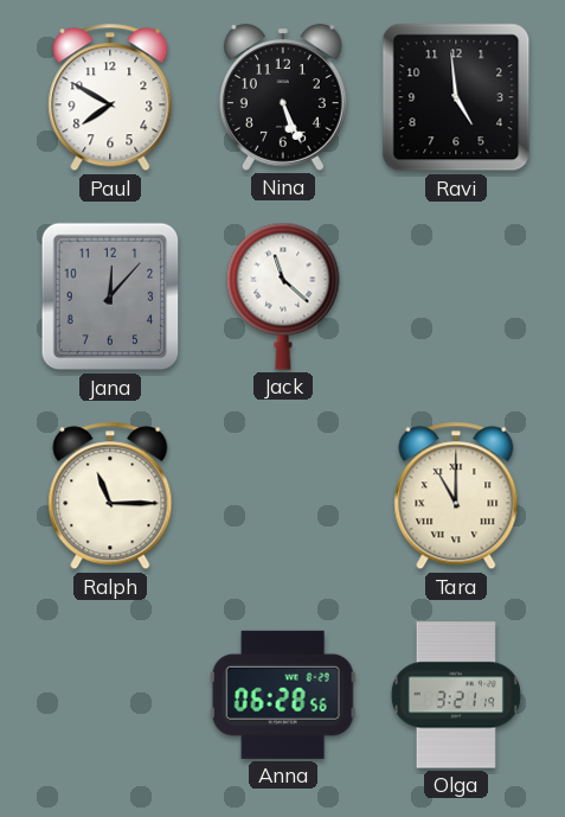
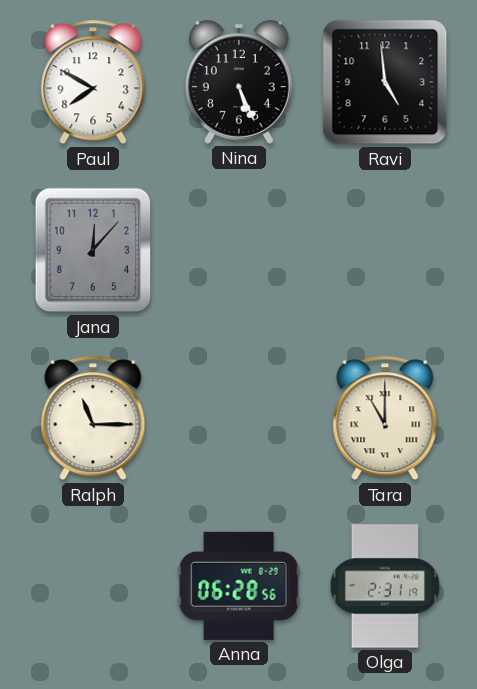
Jack: 11:22 -> none (283, 296)
Olga: 3:21 -> 2:31 (385, 586)
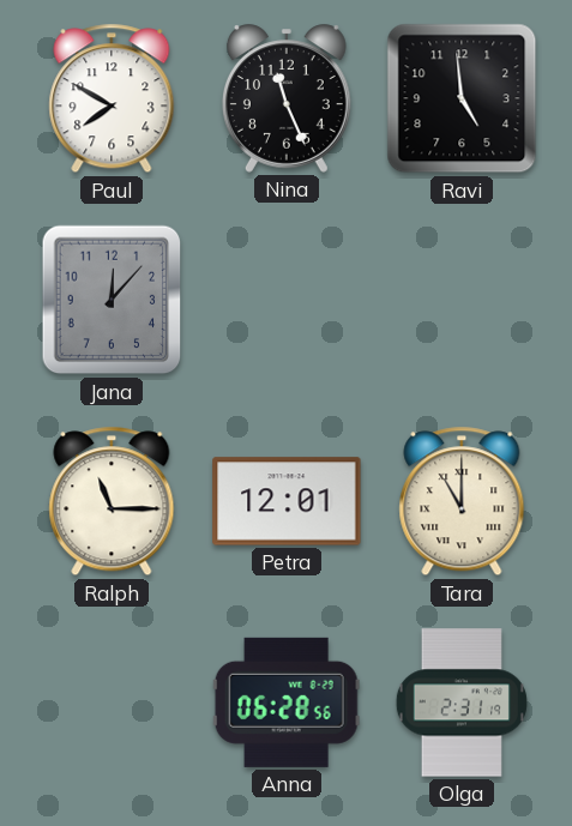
Nina: 5:26 -> 11:26 (287, 98)
Petra: none -> 12:01 (287, 501)
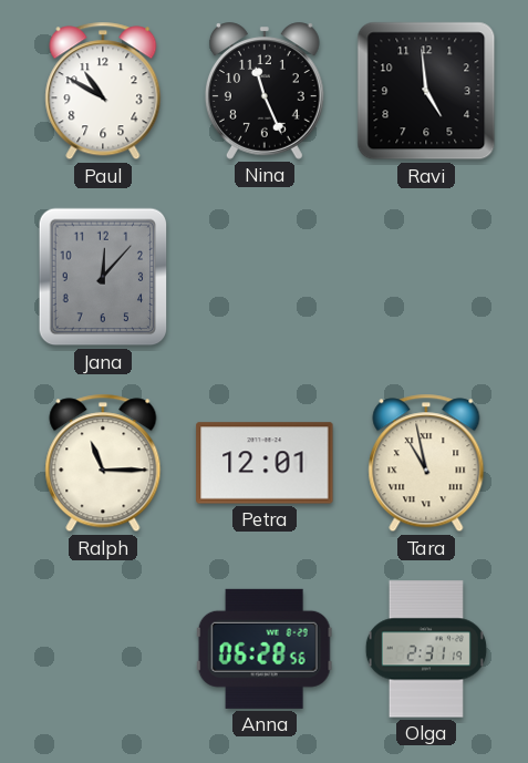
Paul: 7:50 -> 10:50 (103, 91)
Tara: 11:00 -> 10:58 (426, 463)
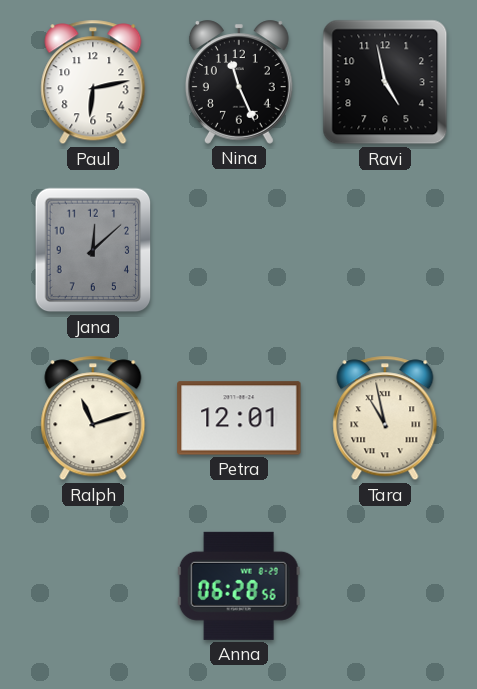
Paul: 10:50 -> 6:13 (93, 82)
Ravi: 4:59 -> 4:58 (385, 82)
Jana: 12:07 -> 12:08 (93, 250)
Ralph: 11:15 -> 11:12 (93, 418)
Olga: 2:31 -> none (426, 649)
